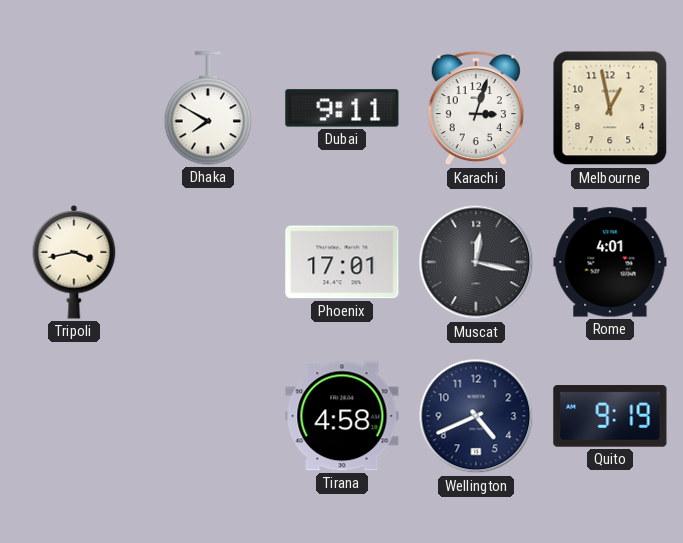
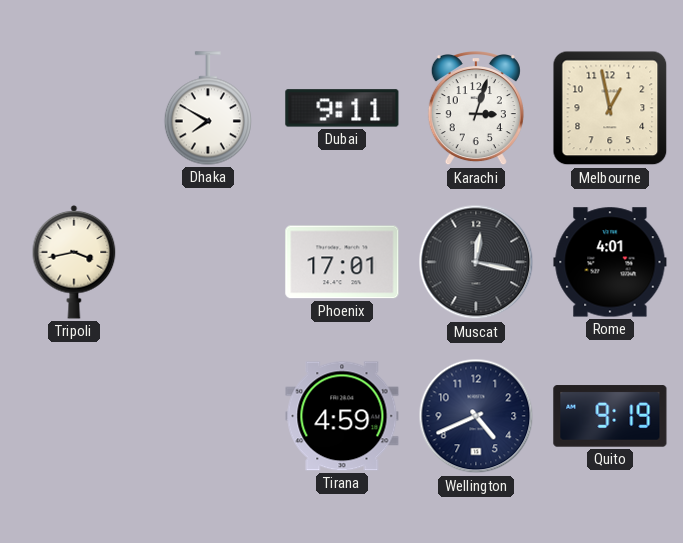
Tirana: 4:58 -> 4:59 (342, 416)
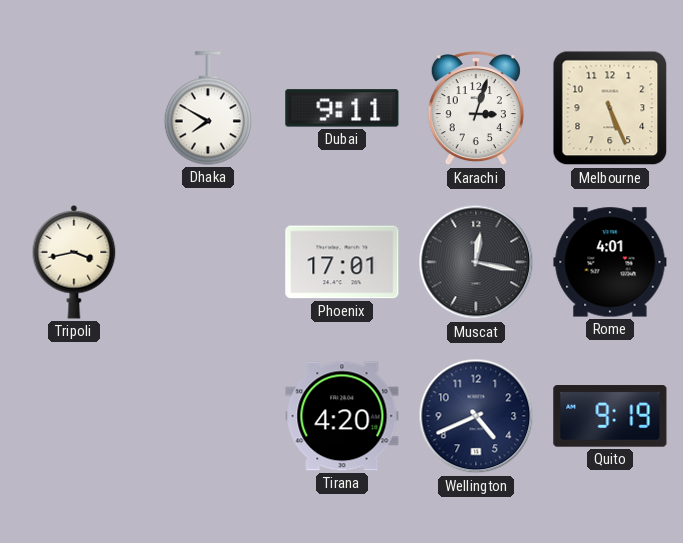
Melbourne: 12:58 -> 5:26 (610, 108)
Tirana: 4:59 -> 4:20 (342, 416)
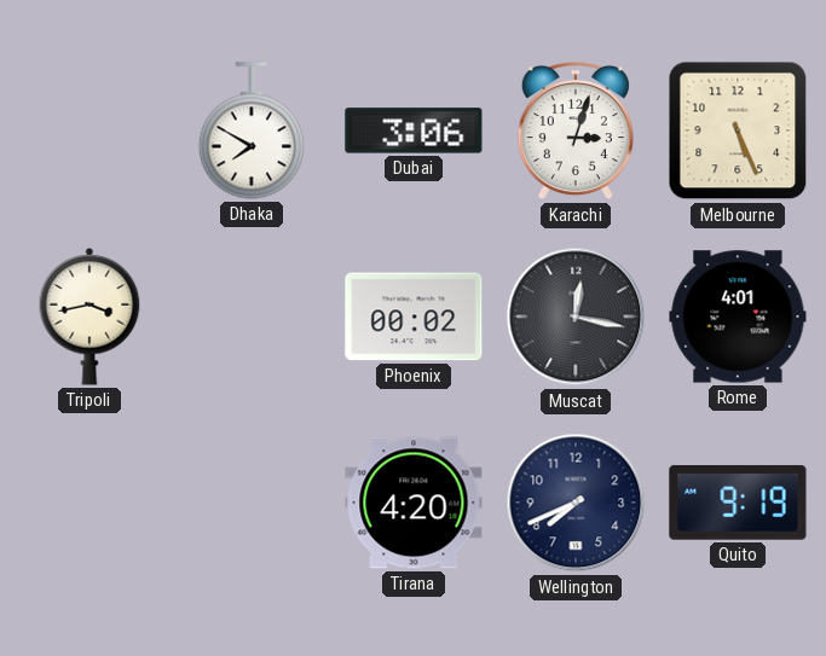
Dubai: 9:11 -> 3:06 (414, 130)
Phoenix: 17:01 -> 00:02 (414, 317)
Wellington: 4:41 -> 7:41 (576, 503)
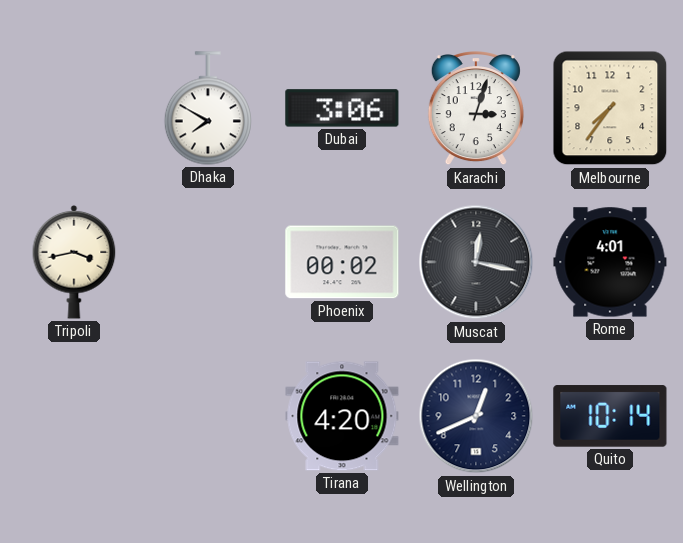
Melbourne: 5:26 -> 7:36 (610, 108)
Wellington: 7:41 -> 12:41 (476, 416)
Quito: 9:19 -> 10:14 (610, 416)
